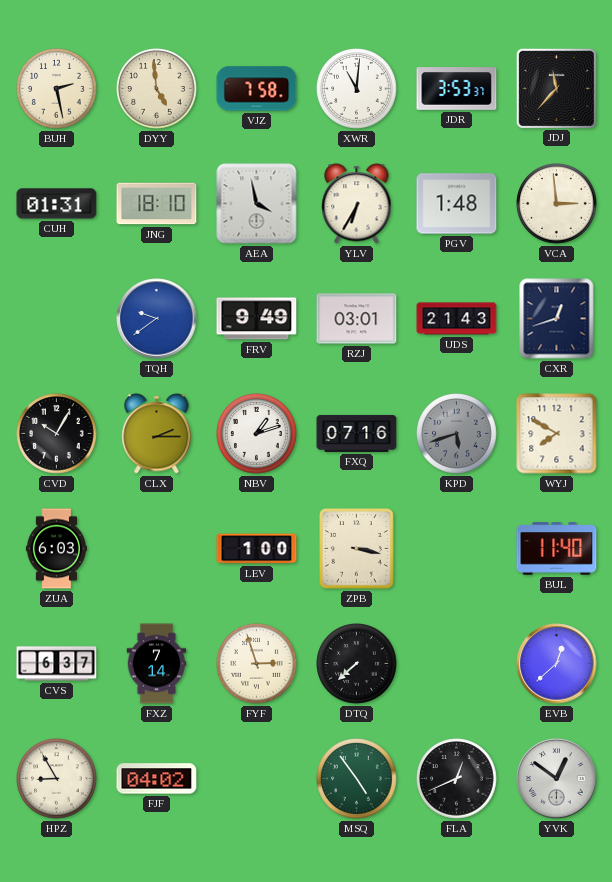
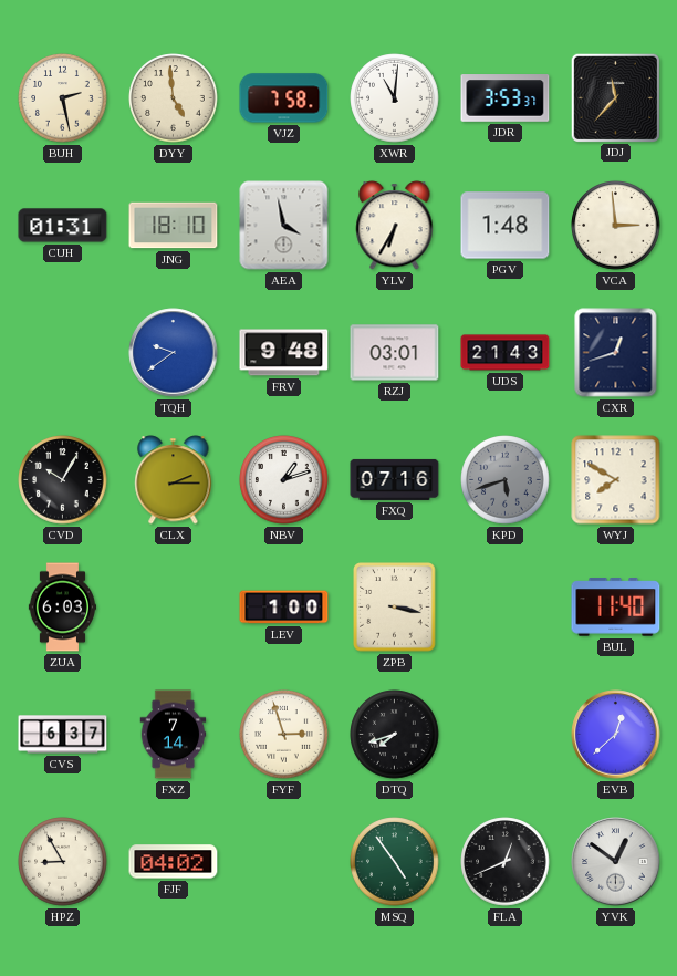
FRV: 9:49 -> 9:48 (284, 353)
DTQ: 7:38 -> 7:42 (395, 735)
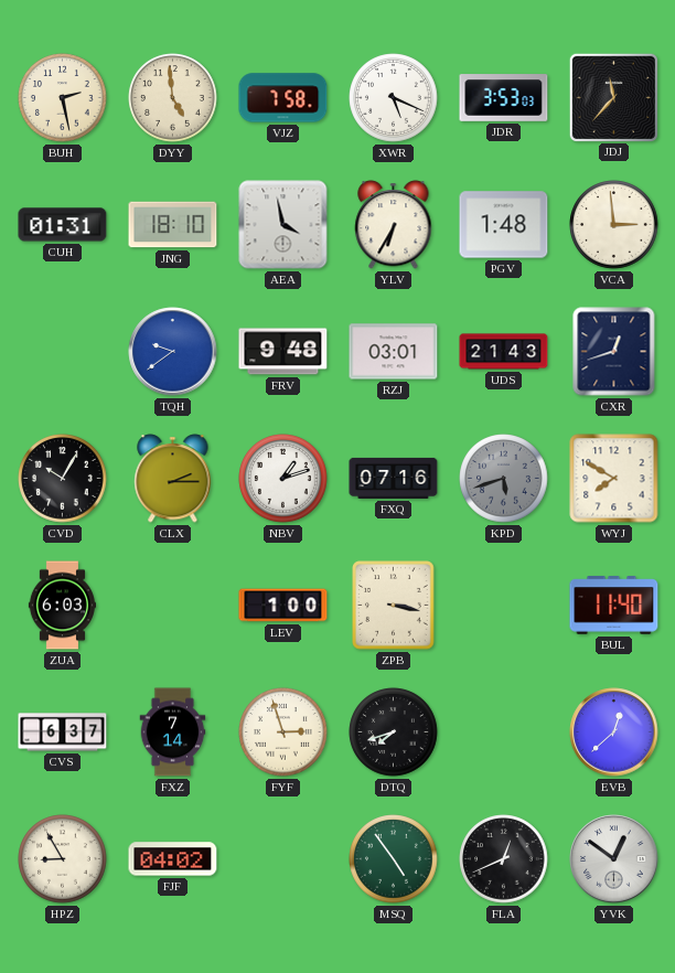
XWR: 11:01 -> 5:19 (394, 98)
JDR: 3:53:37 -> 3:53:03 (504, 98)
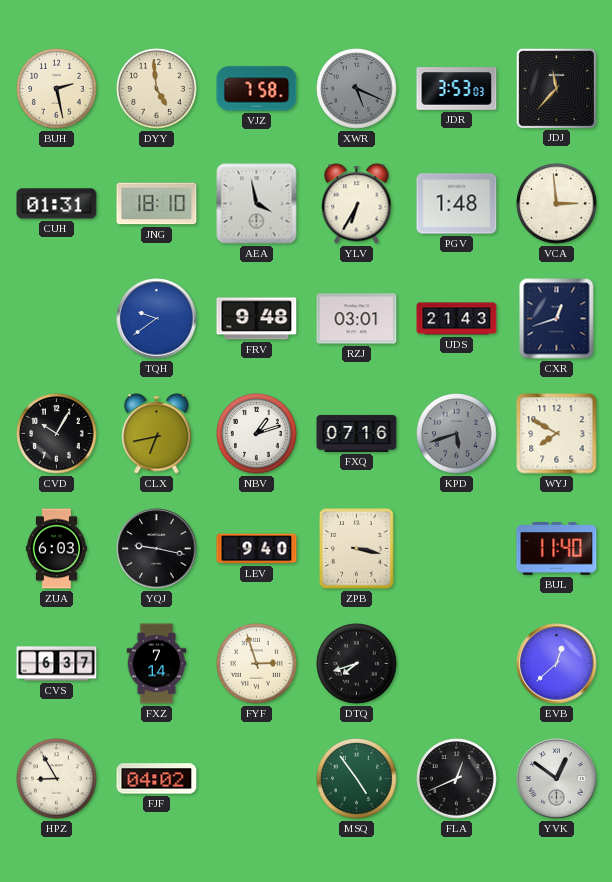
XWR dial: white -> grey (357, 89)
CLX: 2:15 -> 6:43 (157, 434)
YQJ: none -> 9:17 (157, 549)
LEV: 1:00 -> 9:40 (257, 549)
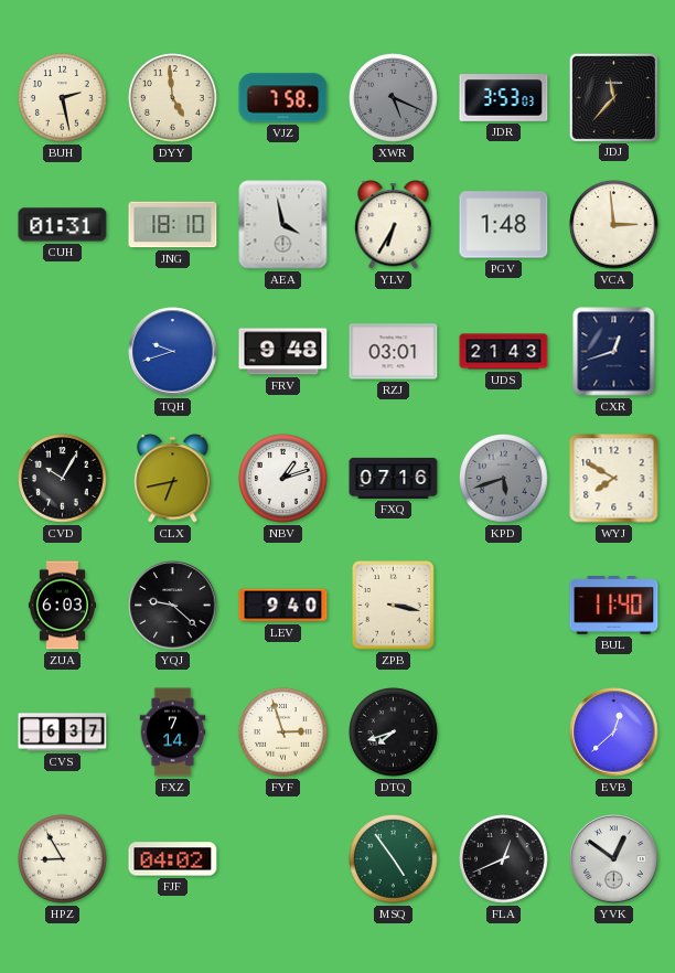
TQH: 9:39 -> 9:42 (173, 352)
YQJ: 9:17 -> 9:22 (173, 606)
